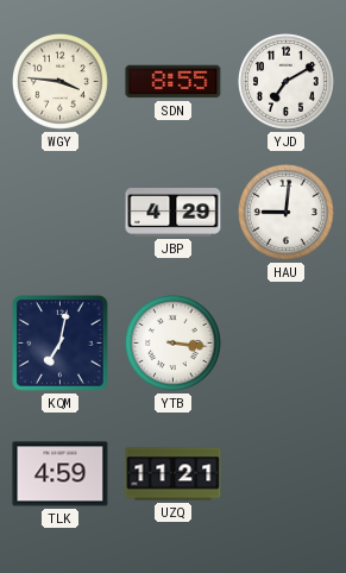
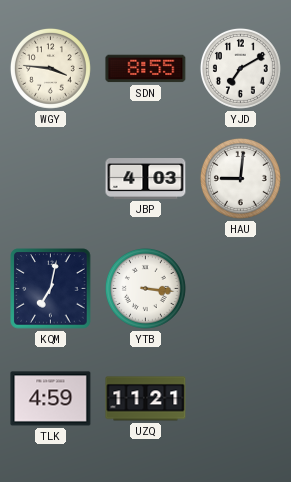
JBP: 4:29 -> 4:03 (146, 179)
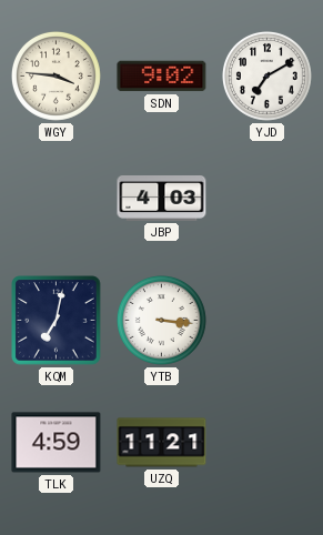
SDN: 8:55 -> 9:02 (162, 77)
HAU: 9:01 -> none (240, 178)
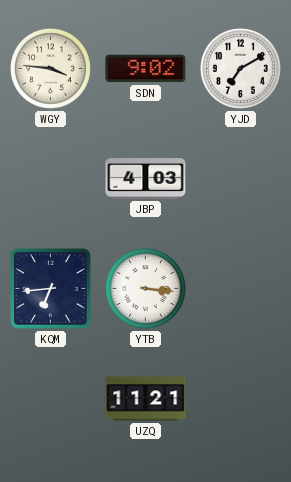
KQM: 7:02 -> 6:44 (51, 289)
TLK: 4:59 -> none (57, 443)
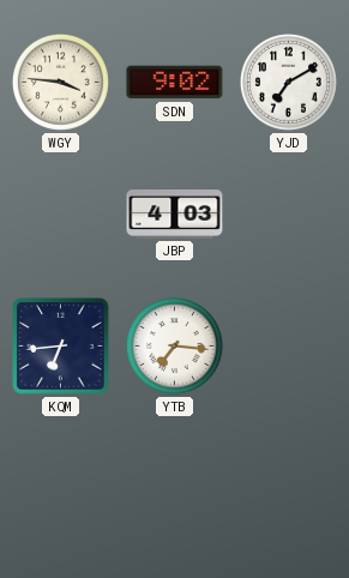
YTB: 3:16 -> 7:16 (174, 345)
UZQ: 11:21 -> none (146, 399)
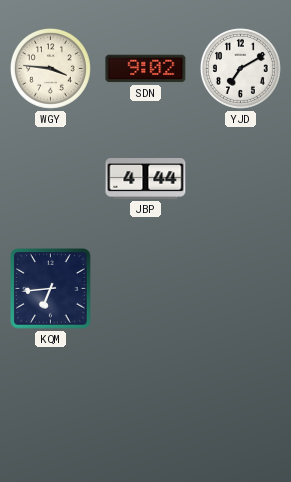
JBP: 4:03 -> 4:44 (146, 179)
YTB: 7:16 -> none (174, 345)
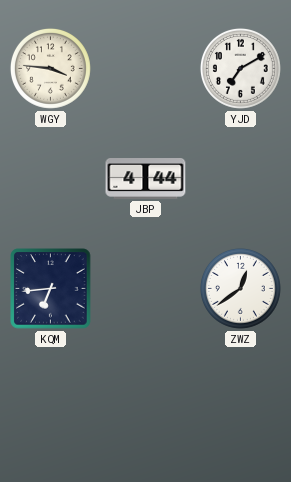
SDN: 9:02 -> none (146, 69)
ZWZ: none -> 12:39 (240, 288)
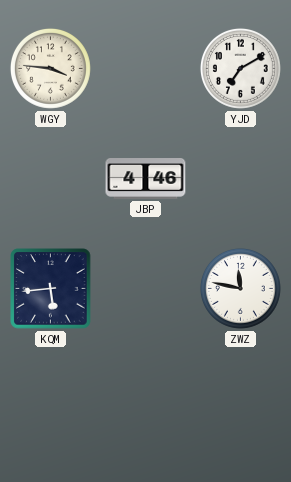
JBP: 4:44 -> 4:46 (146, 179)
KQM: 6:44 -> 5:44 (51, 289)
ZWZ: 12:39 -> 11:47 (240, 288)
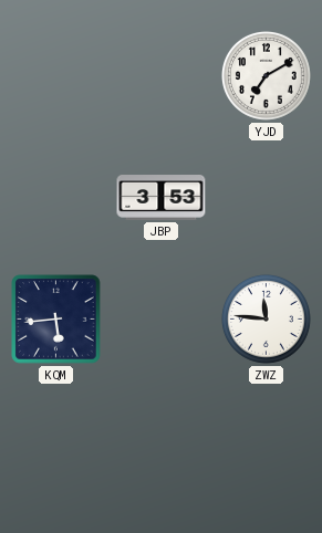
WGY: 3:46 -> none (50, 68)
JBP: 4:46 -> 3:53 (162, 198)
ZWZ: 11:47 -> 11:46 (266, 318)
